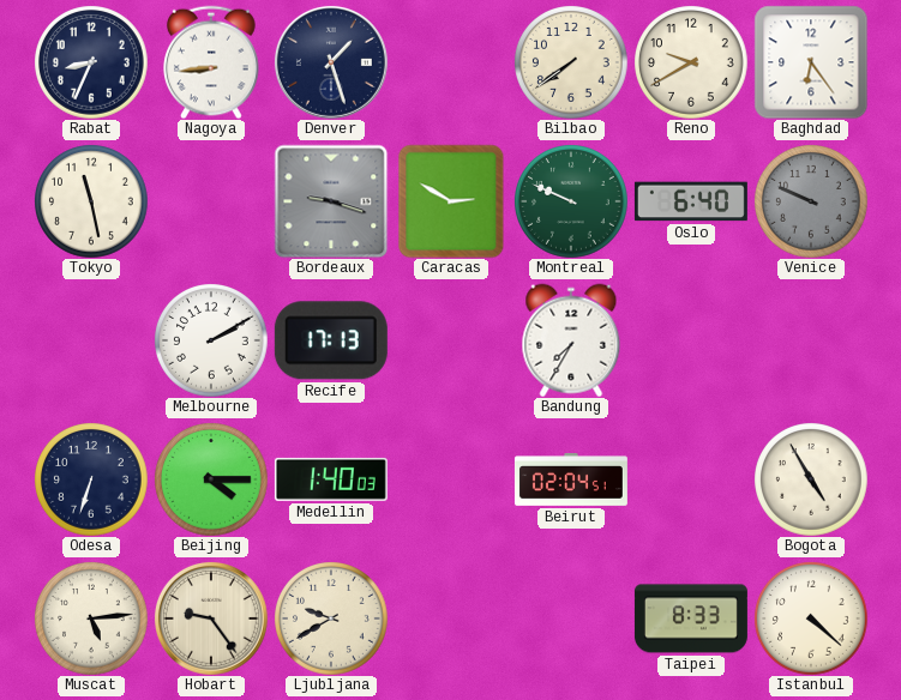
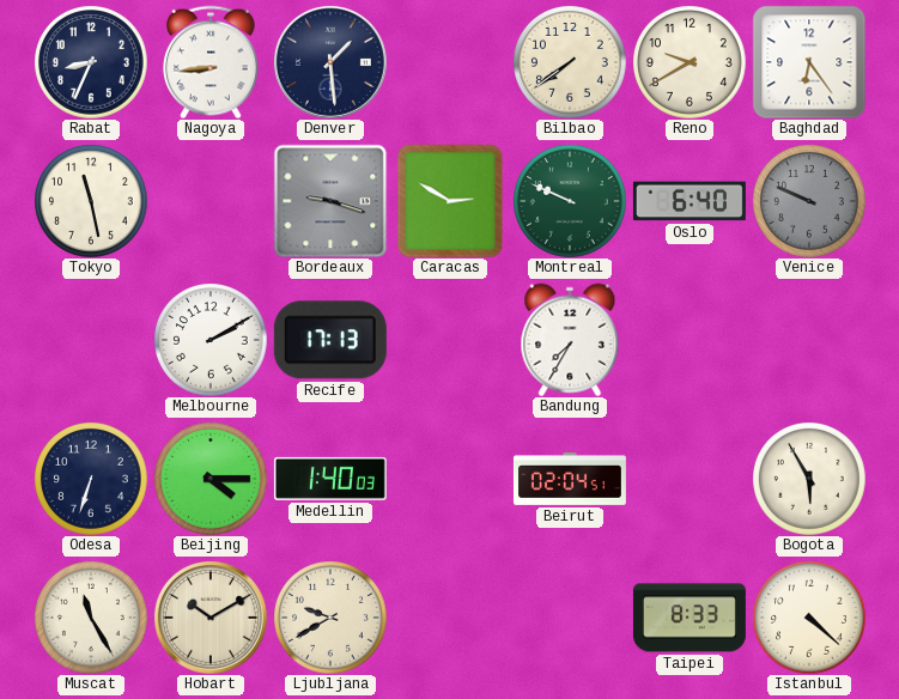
Denver: 1:27 -> 1:29 (330, 62)
Bogota: 4:55 -> 5:55 (809, 479)
Muscat: 5:14 -> 11:25 (91, 618)
Hobart: 9:24 -> 10:10 (211, 618)
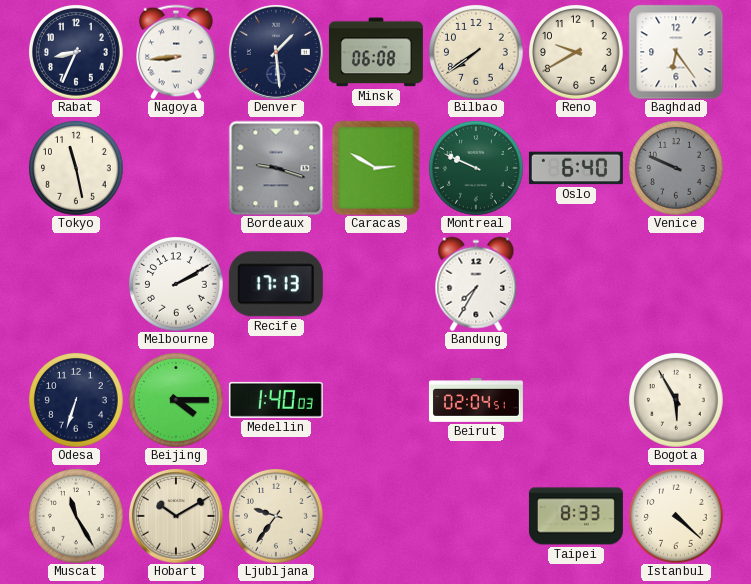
Minsk: none -> 06:08 (376, 52)
Ljubljana: 9:40 -> 9:36 (276, 516)
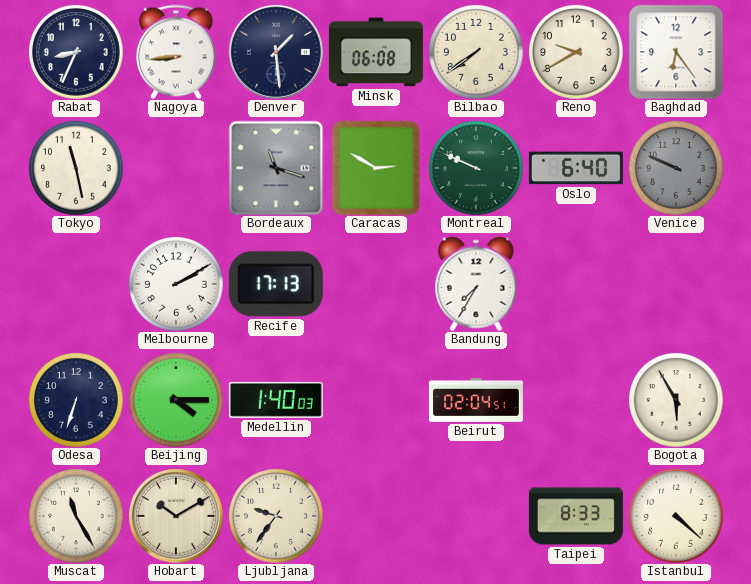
Bordeaux: 9:18 -> 11:18 (276, 168)
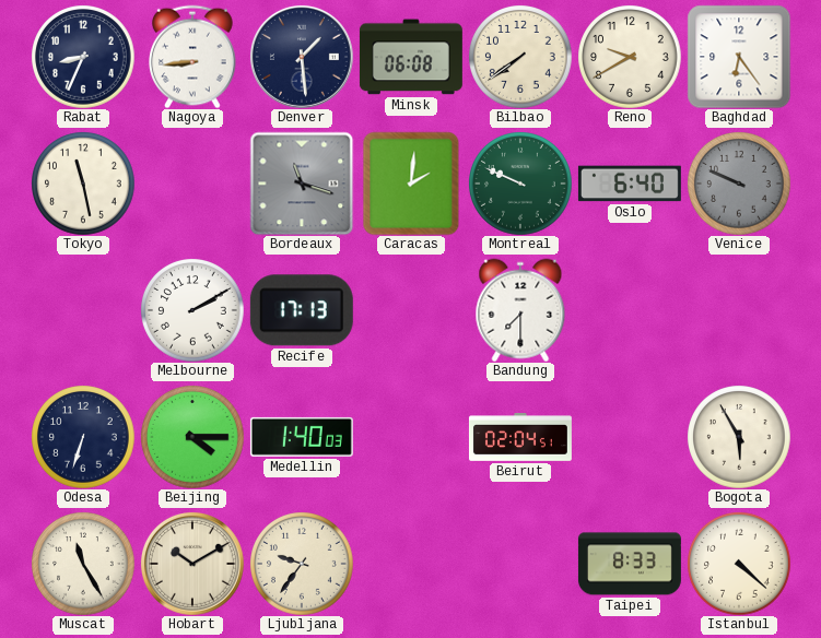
Caracas: 2:50 -> 2:01 (411, 184)
Bandung: 7:35 -> 7:30 (520, 310)
